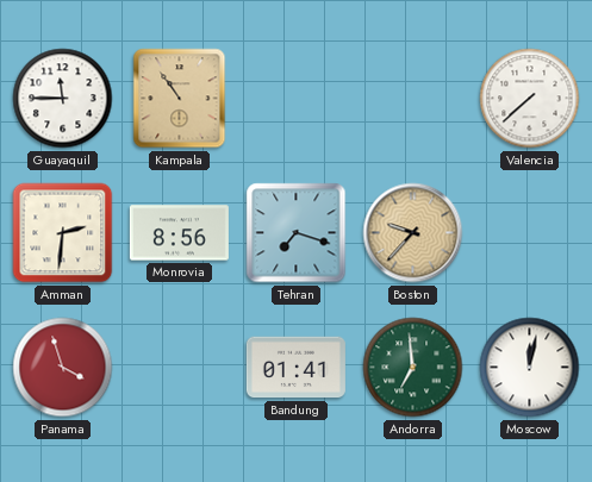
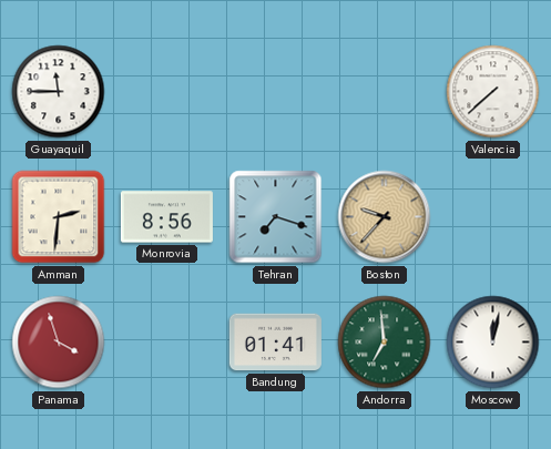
Kampala: 10:54 -> none (180, 99)
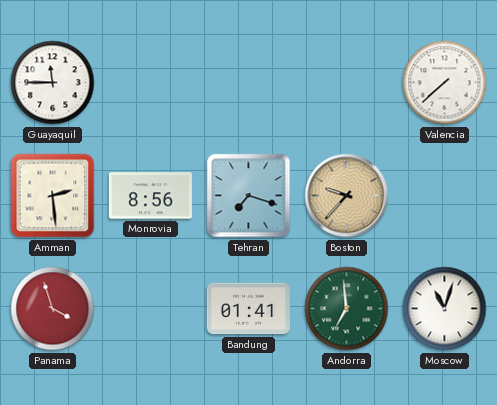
Amman: 2:31 -> 2:29 (53, 196)
Moscow: 12:02 -> 11:03 (445, 309)
